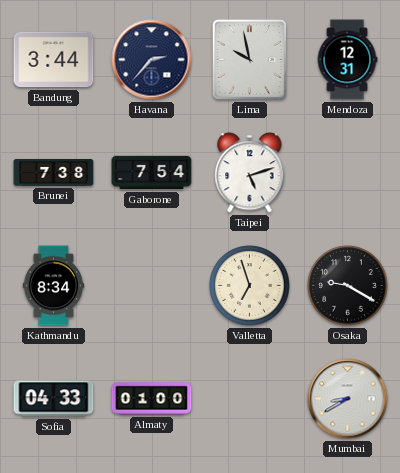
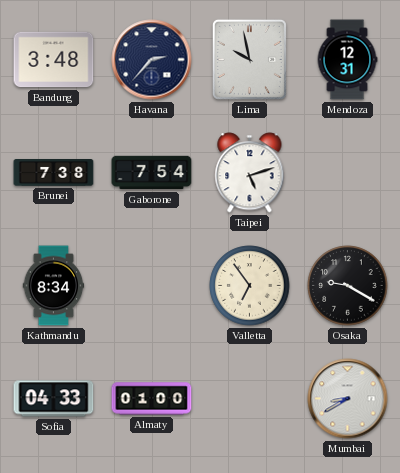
Bandung: 3:44 -> 3:48 (54, 60)
Valletta: 6:57 -> 6:54 (250, 286)
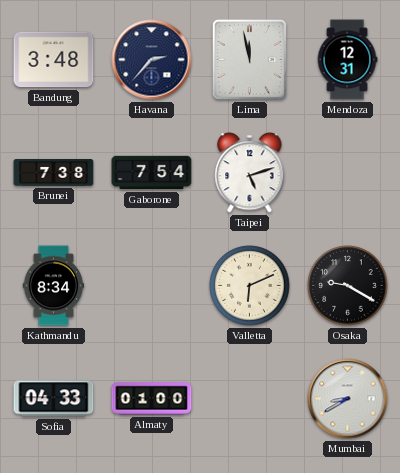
Lima: 9:58 -> 11:58 (249, 59)
Valletta: 6:54 -> 6:11 (250, 286)
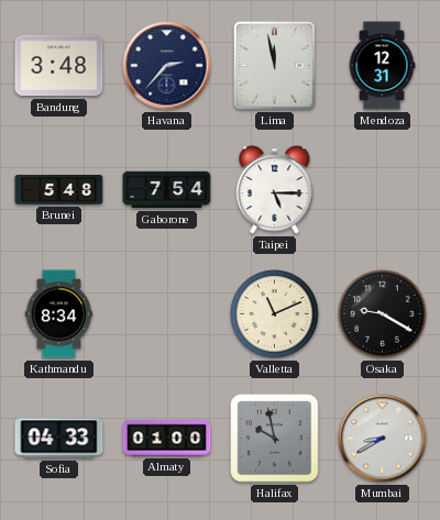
Brunei: 7:38 -> 5:48 (59, 190)
Taipei: 5:12 -> 5:15 (275, 190)
Valletta: 6:11 -> 11:11 (275, 314)
Halifax: none -> 9:58 (275, 439)
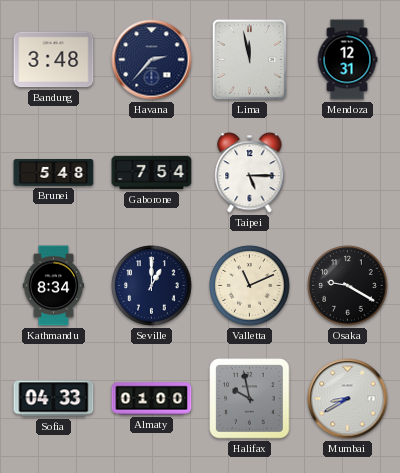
Seville: none -> 1:00 (152, 286)
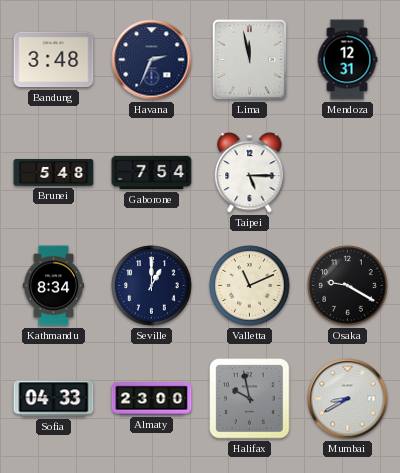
Havana: 2:37 -> 2:34 (152, 60)
Almaty: 01:00 -> 23:00 (152, 399)
